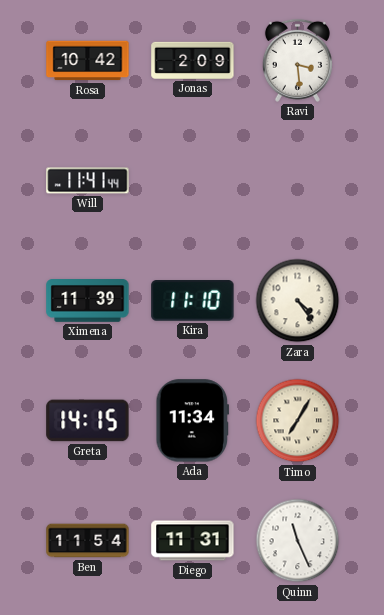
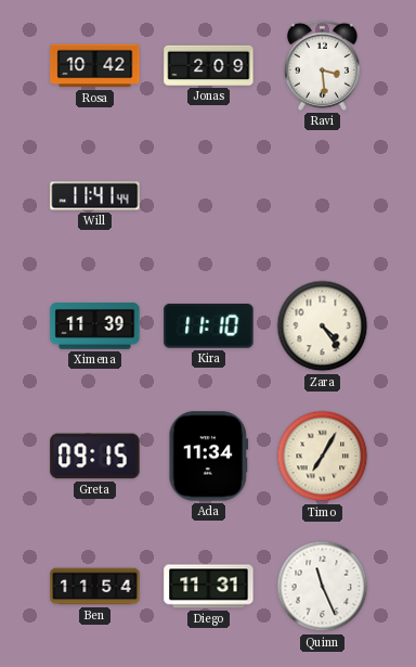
Greta: 14:15 -> 09:15 (95, 457)
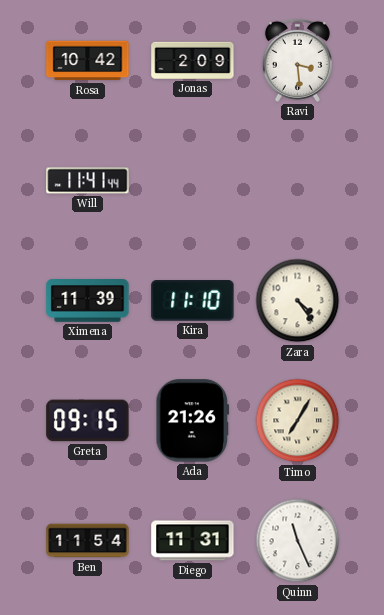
Ada: 11:34 -> 21:26 (193, 421)
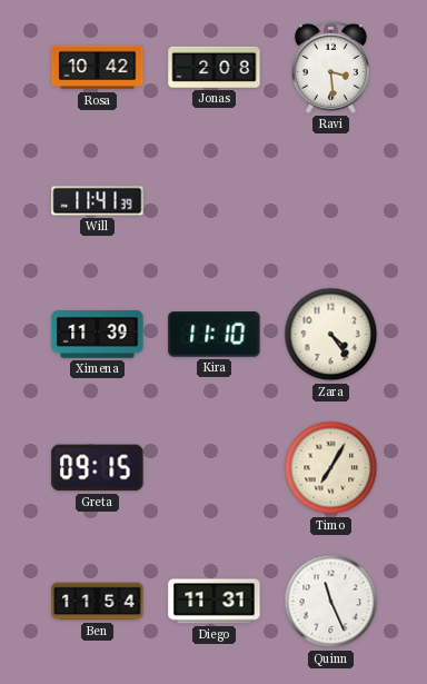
Jonas: 2:09 -> 2:08 (215, 67)
Will: 11:41:44 -> 11:41:39 (98, 201)
Ada: 21:26 -> none (193, 421)
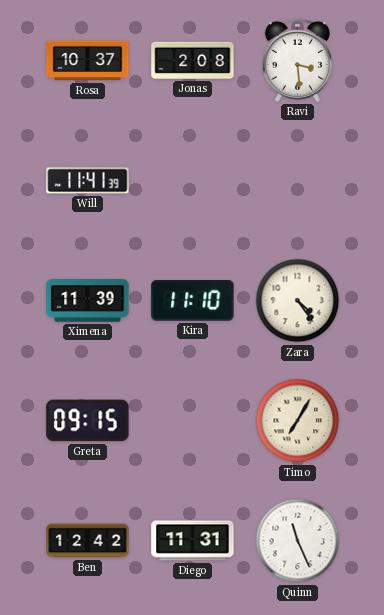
Rosa: 10:42 -> 10:37 (88, 61)
Ben: 11:54 -> 12:42 (88, 541)
